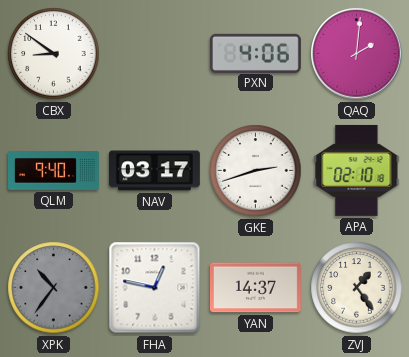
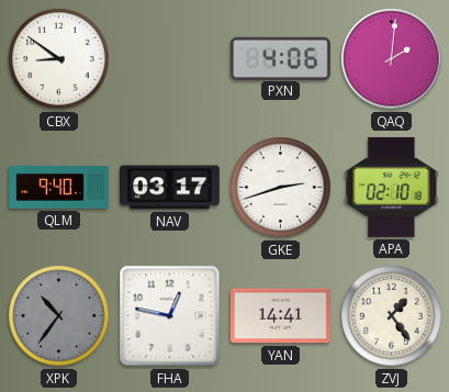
YAN: 14:37 -> 14:41 (280, 316)
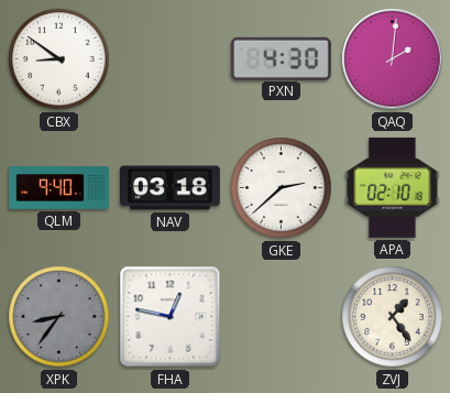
PXN: 4:06 -> 4:30 (281, 58)
NAV: 03:17 -> 03:18 (171, 188)
GKE: 2:42 -> 2:38 (282, 188)
XPK: 10:36 -> 8:36 (59, 317)
YAN: 14:41 -> none (280, 316)
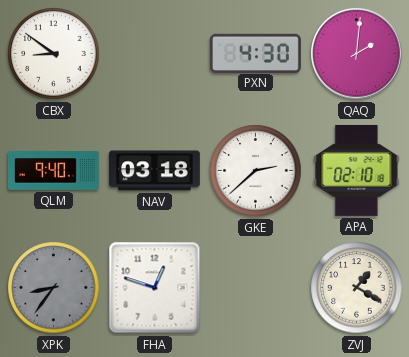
FHA: 12:47 -> 12:48 (155, 288)
ZVJ: 1:24 -> 1:20 (357, 288)
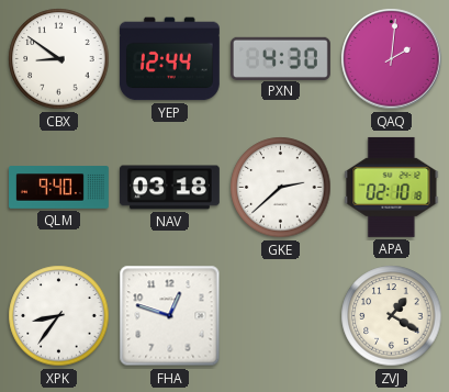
YEP: none -> 12:44 (169, 59)
XPK dial: grey -> white (59, 316)
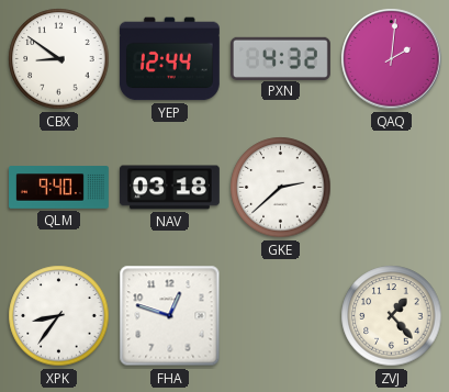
PXN: 4:30 -> 4:32 (280, 58)
APA: 02:10 -> none (392, 187)
ZVJ: 1:20 -> 1:23 (392, 316)
